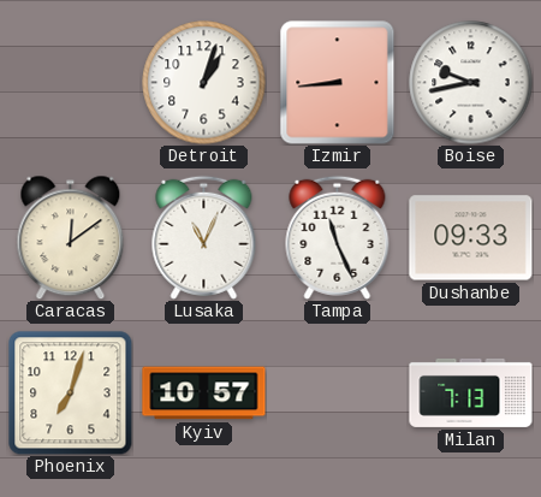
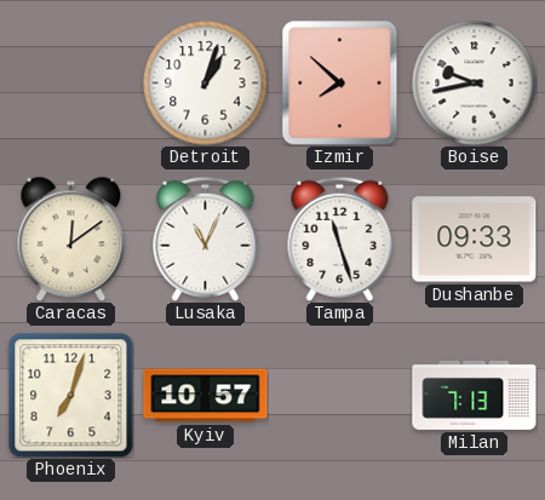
Izmir: 8:44 -> 7:52 (340, 84)
Tampa: 11:26 -> 11:27 (340, 238)
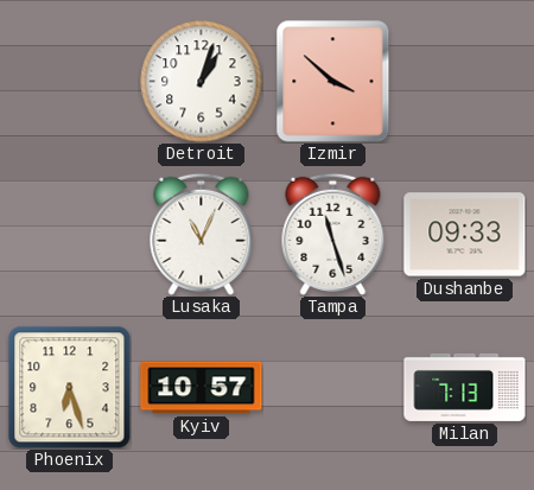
Izmir: 7:52 -> 3:52 (333, 82)
Boise: 9:43 -> none (475, 84)
Caracas: 12:09 -> none (71, 238)
Phoenix: 7:03 -> 6:27 (70, 388)
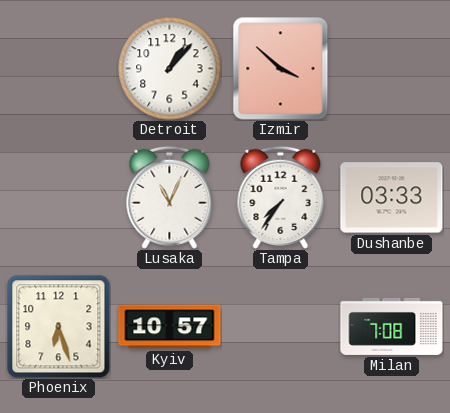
Detroit: 1:03 -> 1:07 (170, 69)
Tampa: 11:27 -> 7:36 (281, 197)
Dushanbe: 09:33 -> 03:33 (392, 198)
Milan: 7:13 -> 7:08 (392, 326)
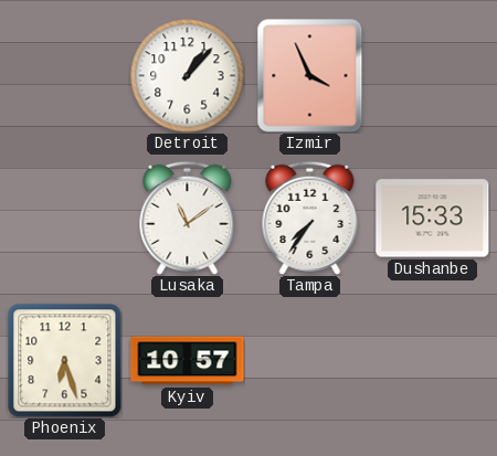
Izmir: 3:52 -> 3:56 (310, 76)
Lusaka: 11:04 -> 11:09 (188, 218)
Dushanbe: 03:33 -> 15:33 (433, 219)
Milan: 7:08 -> none (392, 326)
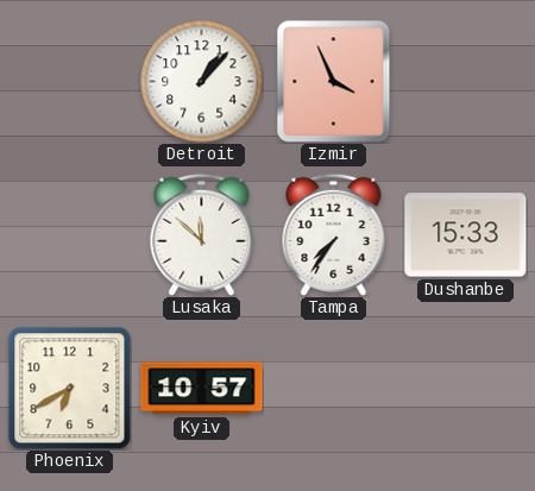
Lusaka: 11:09 -> 11:52 (202, 234)
Phoenix: 6:27 -> 6:40 (70, 389)
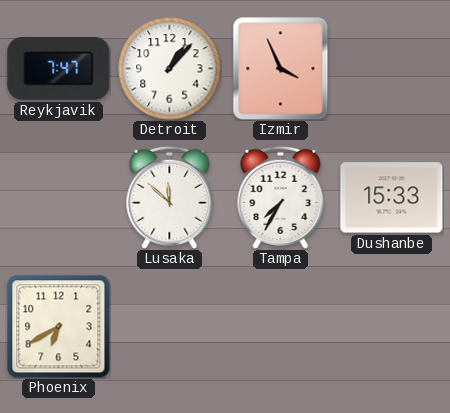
Reykjavik: none -> 7:47 (59, 68)
Tampa: 7:36 -> 7:35 (281, 197)
Kyiv: 10:57 -> none (202, 389)
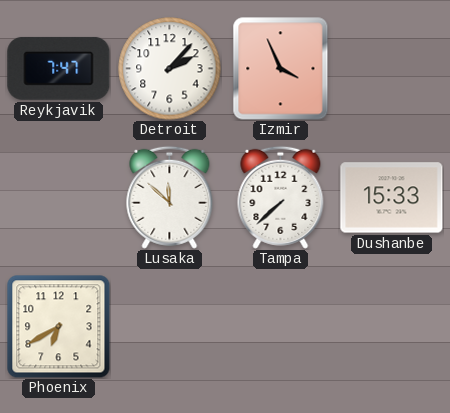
Detroit: 1:07 -> 2:07 (170, 69)
Tampa: 7:35 -> 7:38 (281, 197)
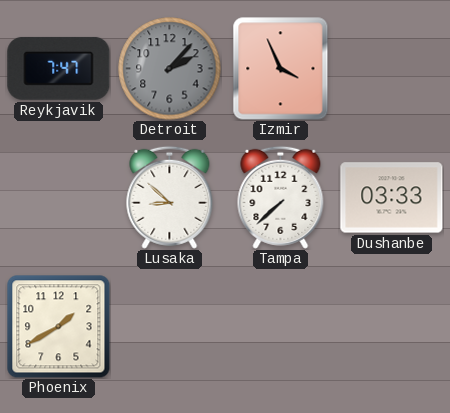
Detroit dial: white -> grey (170, 69)
Lusaka: 11:52 -> 8:52 (170, 197)
Dushanbe: 15:33 -> 03:33 (392, 198)
Phoenix: 6:40 -> 1:40 (59, 327)
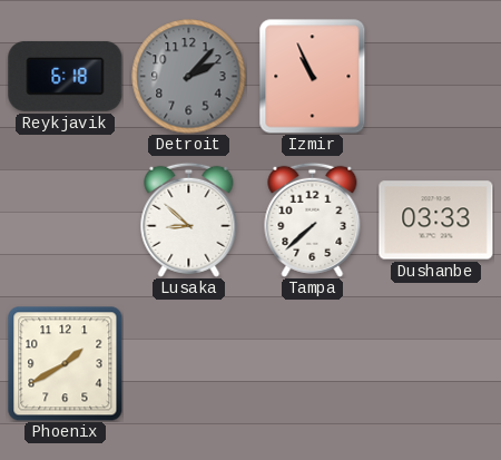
Reykjavik: 7:47 -> 6:18 (66, 76)
Izmir: 3:56 -> 10:56 (313, 77)
